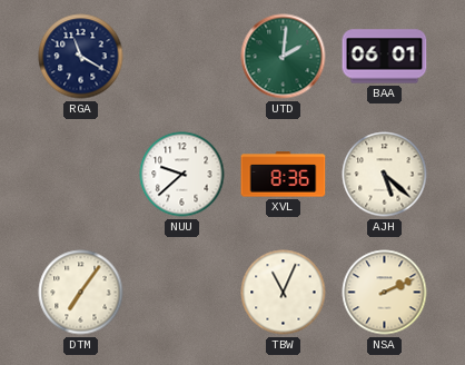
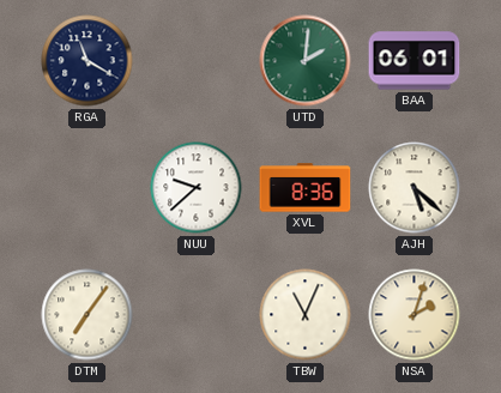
NSA: 2:11 -> 2:03 (415, 315)
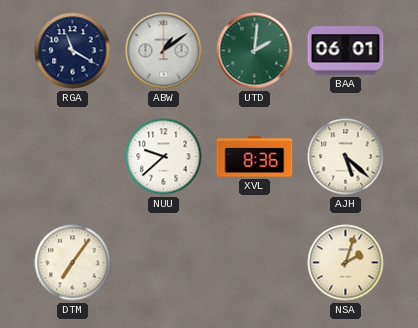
ABW: none -> 1:09 (164, 51)
TBW: 11:04 -> none (306, 315)
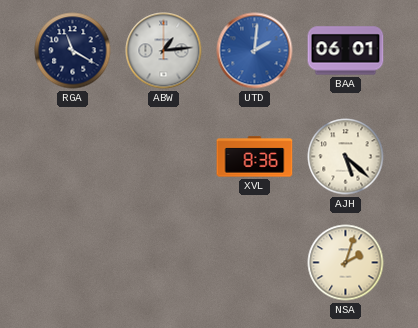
ABW: 1:09 -> 1:14 (164, 51)
UTD dial: green -> blue (255, 51)
NUU: 9:38 -> none (164, 157)
DTM: 7:06 -> none (73, 263)
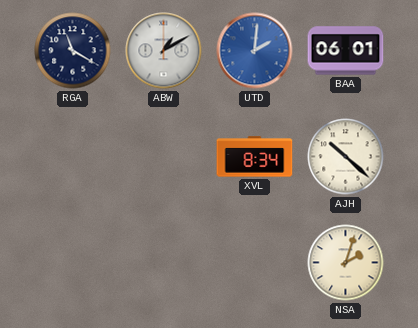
ABW: 1:14 -> 1:10 (164, 51)
XVL: 8:36 -> 8:34 (255, 157)
AJH: 5:22 -> 10:22 (346, 157)
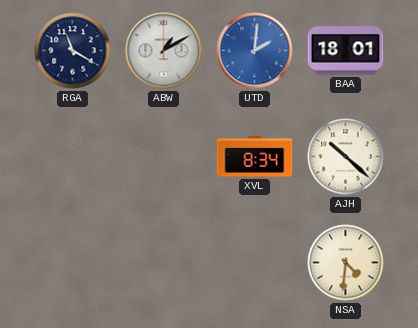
BAA: 06:01 -> 18:01 (346, 51)
NSA: 2:03 -> 4:31 (346, 263)
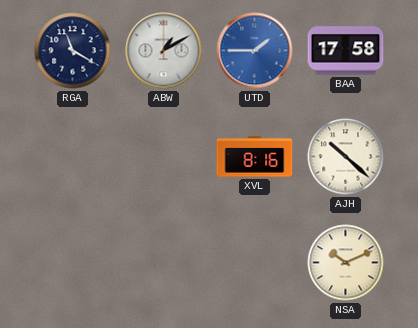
UTD: 2:01 -> 1:45 (255, 51)
BAA: 18:01 -> 17:58 (346, 51)
XVL: 8:34 -> 8:16 (255, 157)
NSA: 4:31 -> 10:11 (346, 263)
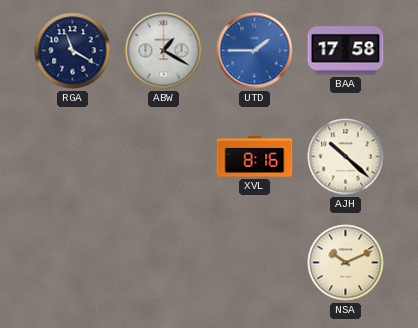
ABW: 1:10 -> 1:20 (164, 51)
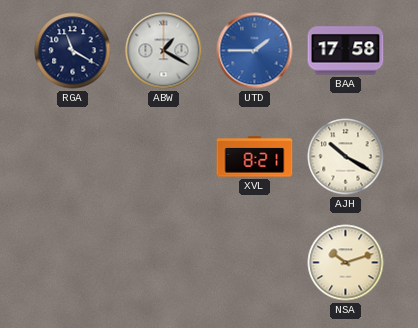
XVL: 8:16 -> 8:21 (255, 157)
AJH: 10:22 -> 10:20 (346, 157)
NSA: 10:11 -> 10:12 (346, 263)
